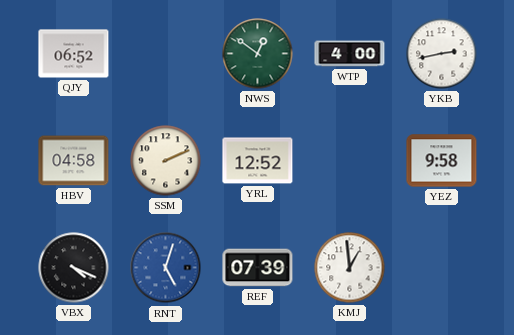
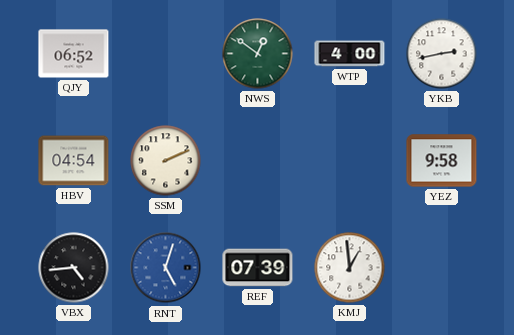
HBV: 04:58 -> 04:54 (74, 161)
YRL: 12:52 -> none (258, 161)
VBX: 4:19 -> 4:44 (74, 268)
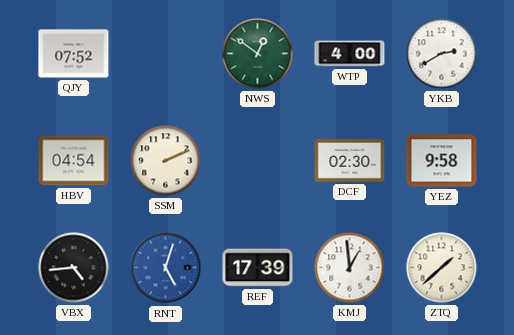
QJY: 06:52 -> 07:52 (74, 54)
YKB: 2:43 -> 2:40 (442, 54)
DCF: none -> 02:30 (350, 160)
REF: 07:39 -> 17:39 (258, 268)
ZTQ: none -> 1:38 (442, 268)
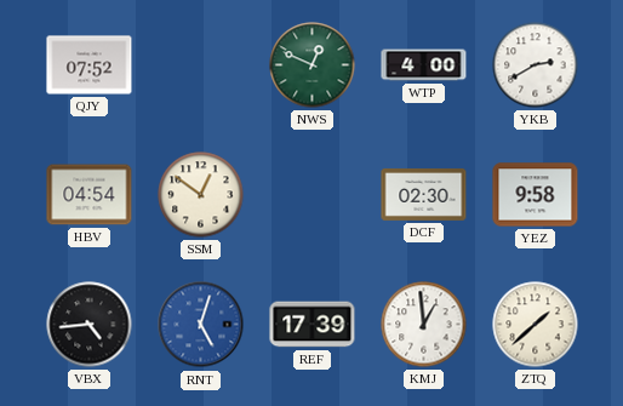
NWS: 12:51 -> 12:49 (313, 65)
SSM: 2:11 -> 12:51 (201, 195)
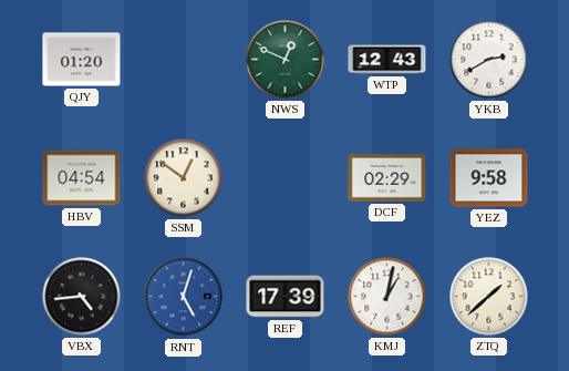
QJY: 07:52 -> 01:20 (82, 60)
WTP: 4:00 -> 12:43 (387, 60)
DCF: 02:30 -> 02:29 (387, 177)
KMJ: 12:59 -> 1:02 (387, 297)
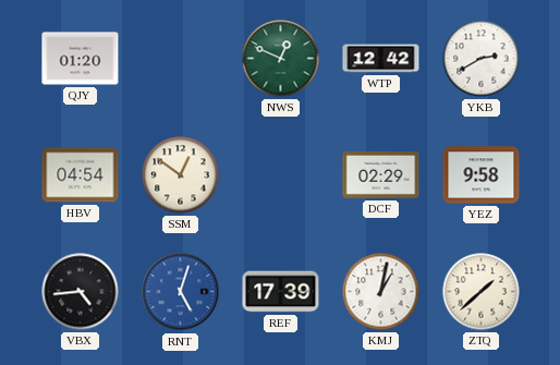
WTP: 12:43 -> 12:42 (381, 59)
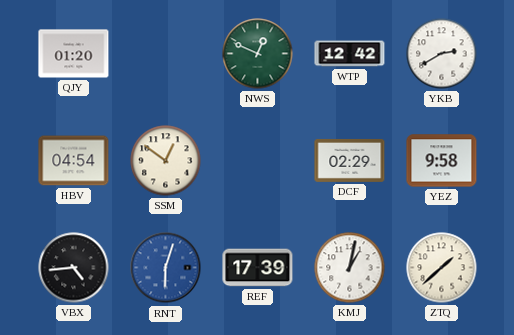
RNT: 5:03 -> 6:03 (166, 268)
